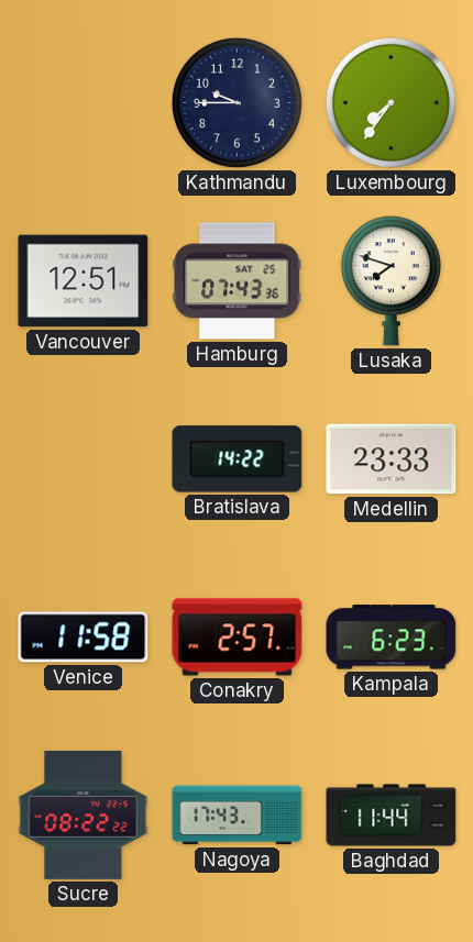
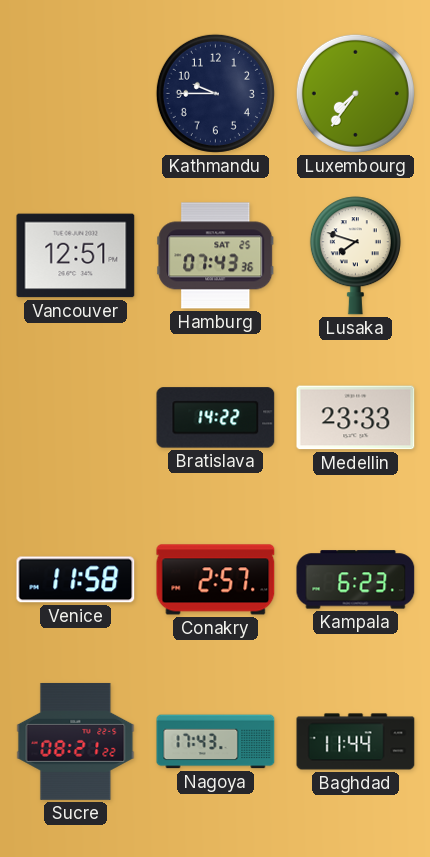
Sucre: 08:22 -> 08:21 (76, 741)
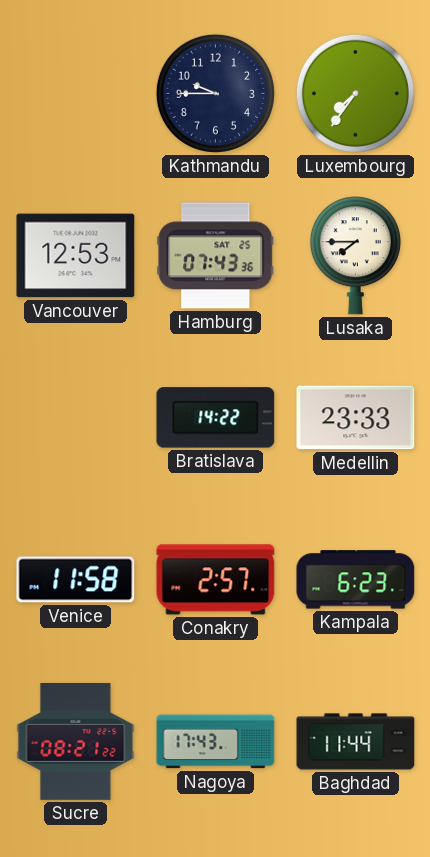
Vancouver: 12:51 -> 12:53 (76, 256)
Lusaka: 7:48 -> 7:45 (355, 256)
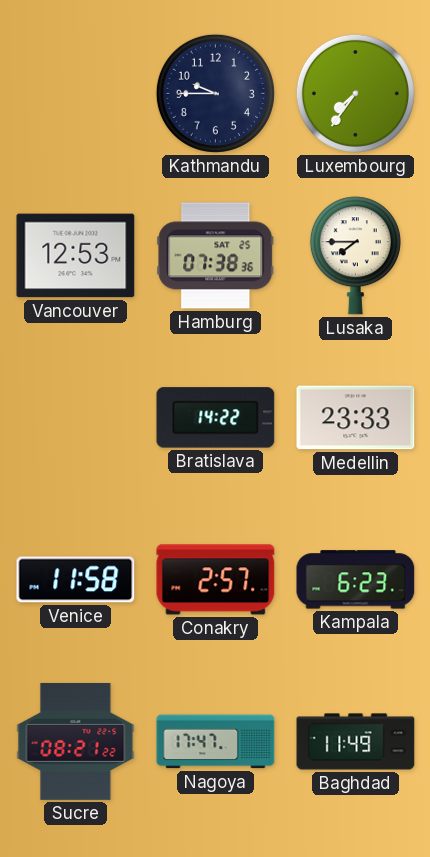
Hamburg: 07:43 -> 07:38 (216, 256)
Nagoya: 17:43 -> 17:47 (216, 742)
Baghdad: 11:44 -> 11:49 (356, 742)
